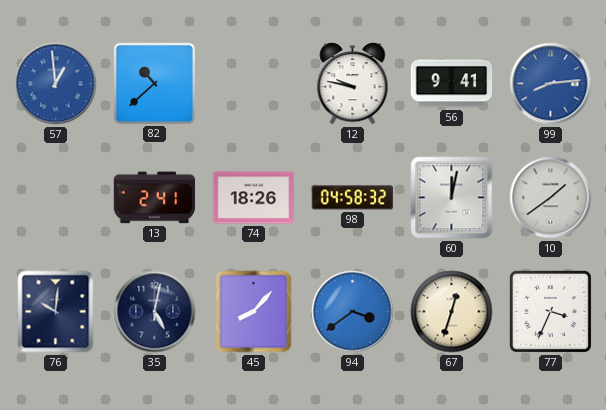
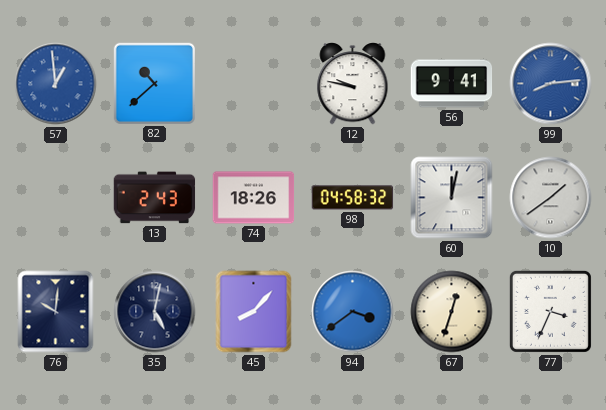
13: 2:41 -> 2:43 (155, 198)
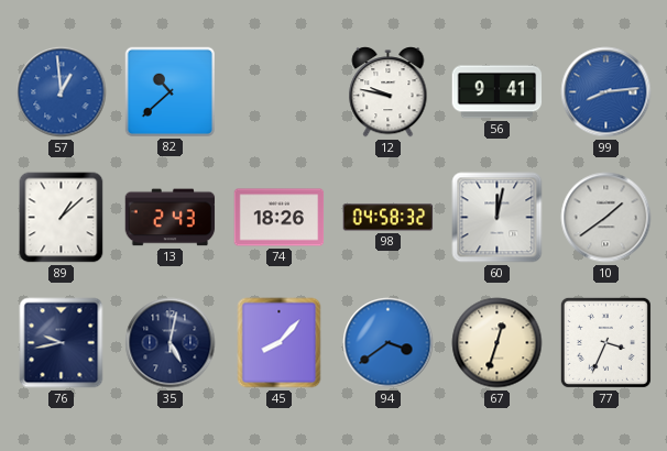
89: none -> 1:08 (62, 218)
76: 10:01 -> 9:43 (62, 343)
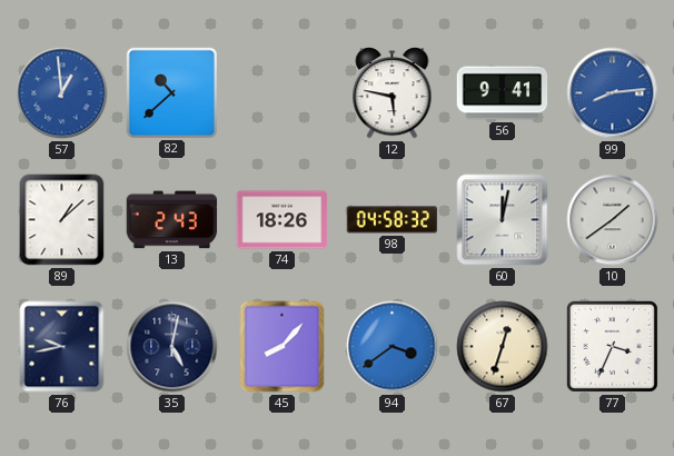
12: 9:47 -> 5:47 (393, 93)
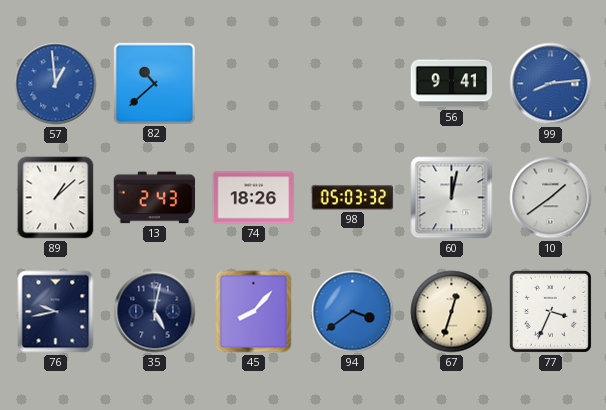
12: 5:47 -> none (393, 93)
98: 04:58 -> 05:03 (353, 198)
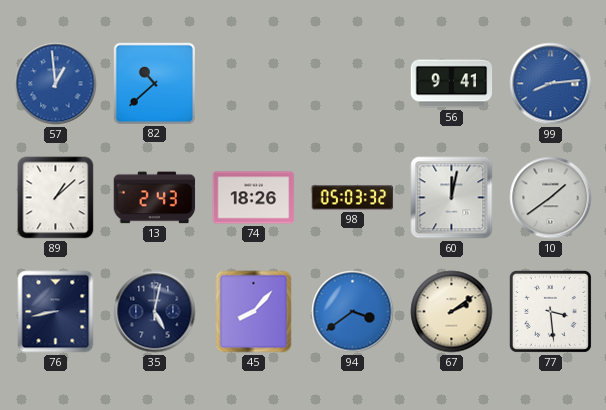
76: 9:43 -> 8:43 (56, 312)
67: 12:33 -> 2:09 (452, 312)
77: 3:34 -> 3:29 (550, 311)
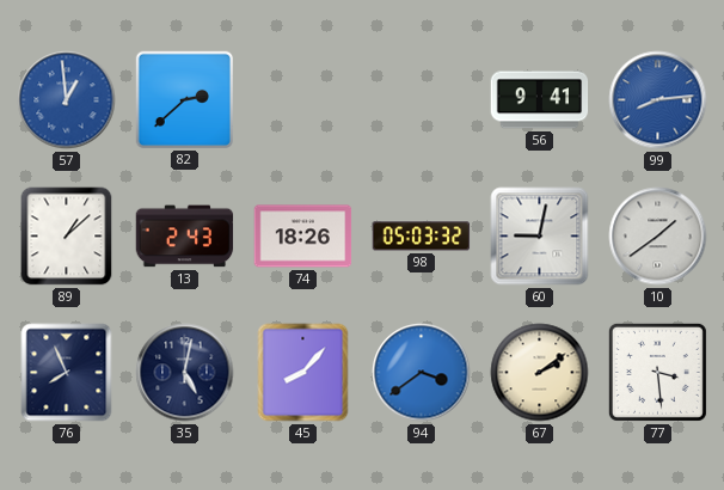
82: 10:38 -> 2:38 (184, 99)
60: 12:02 -> 9:02 (540, 237)
76: 8:43 -> 7:56 (67, 373)
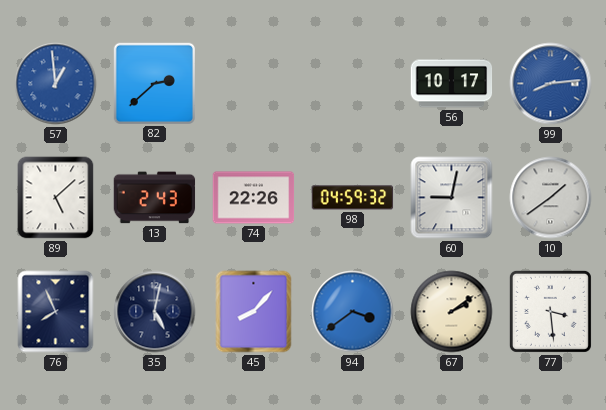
56: 9:41 -> 10:17 (452, 84)
89: 1:08 -> 5:08 (56, 198)
74: 18:26 -> 22:26 (254, 198)
98: 05:03 -> 04:59 (353, 198)
